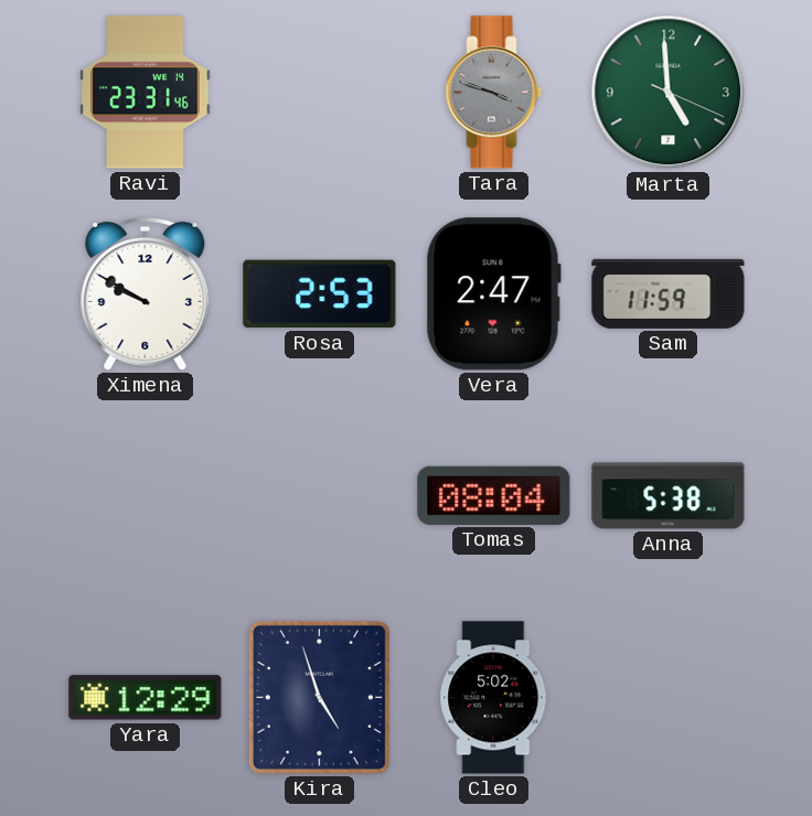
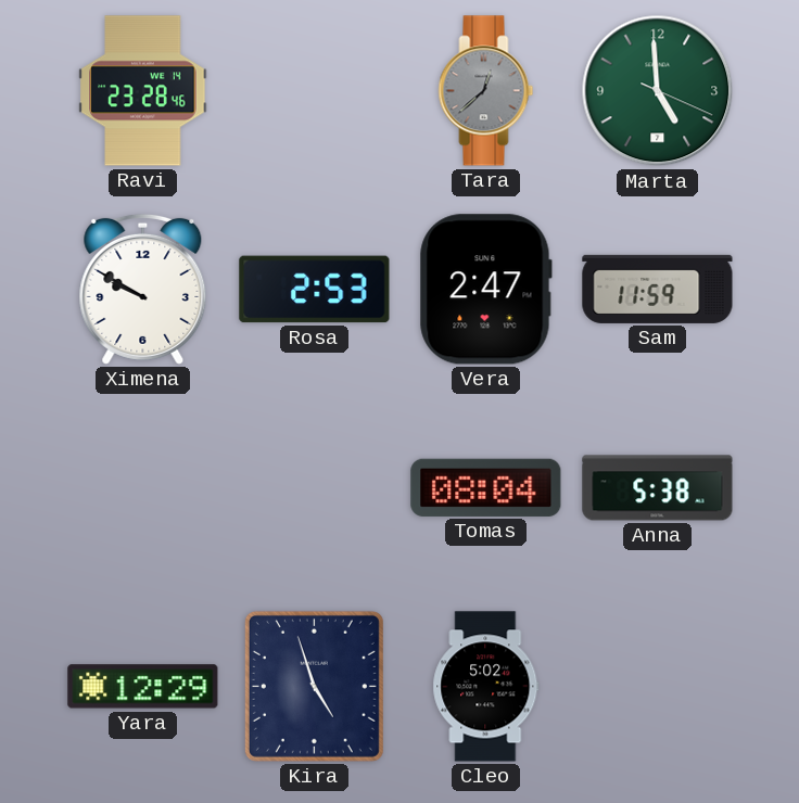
Ravi: 23:31 -> 23:28 (143, 91)
Tara: 3:48 -> 12:38 (486, 91)
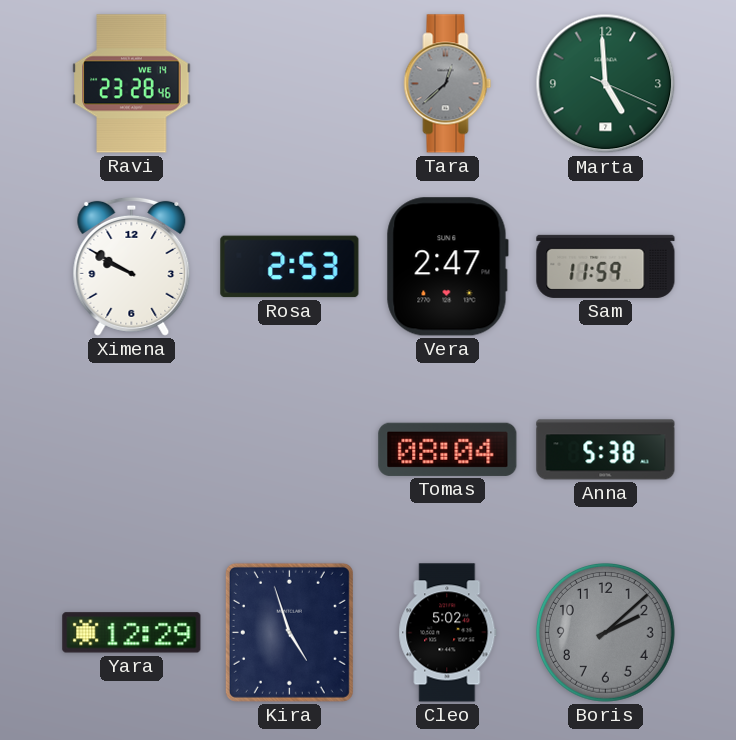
Boris: none -> 2:08 (605, 632)
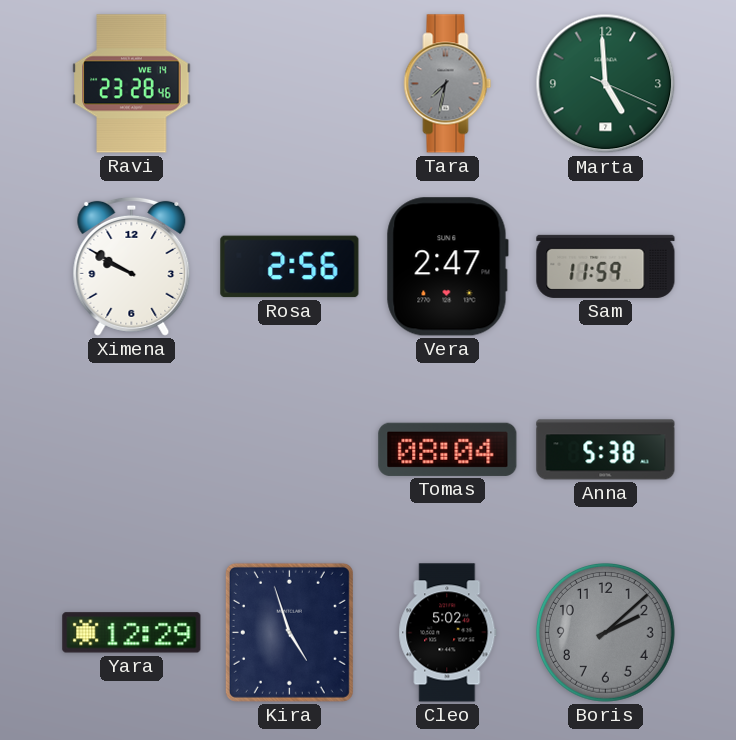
Tara: 12:38 -> 7:32 (448, 84)
Rosa: 2:53 -> 2:56 (290, 267)
